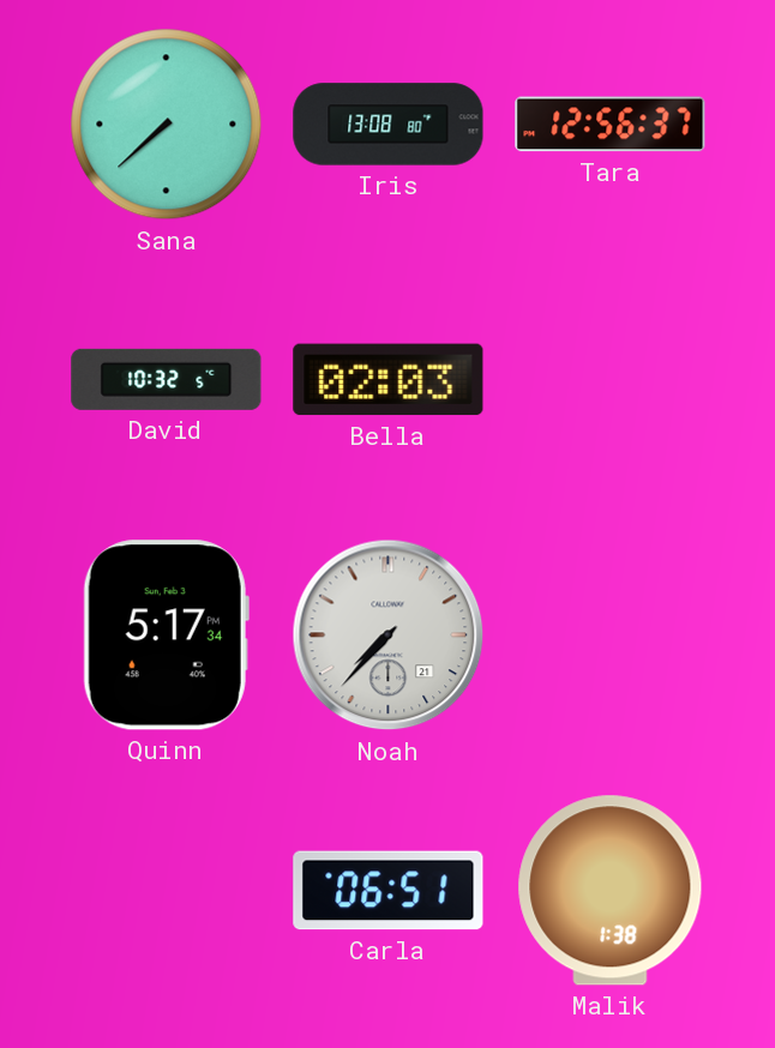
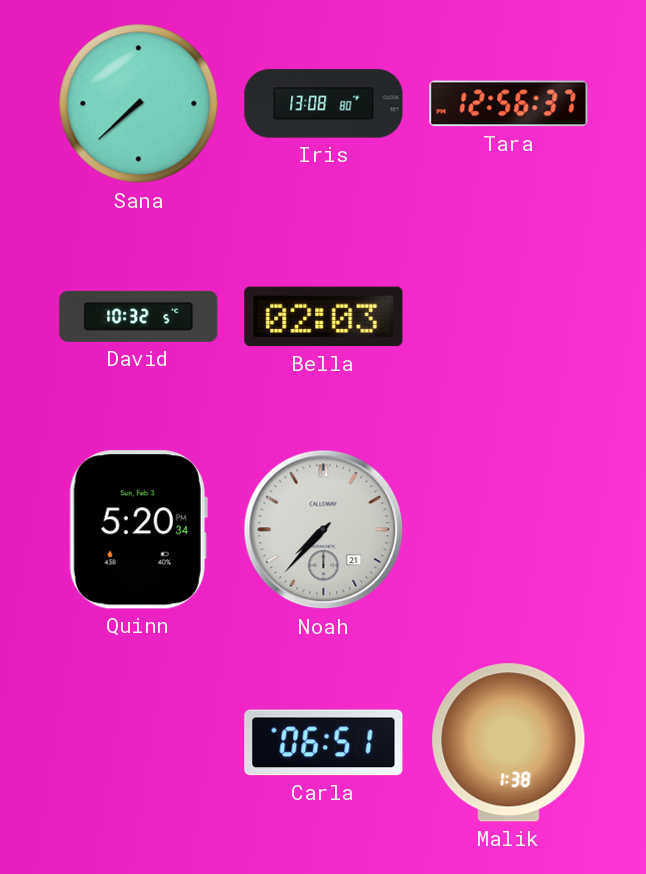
Quinn: 5:17 -> 5:20 (138, 530)
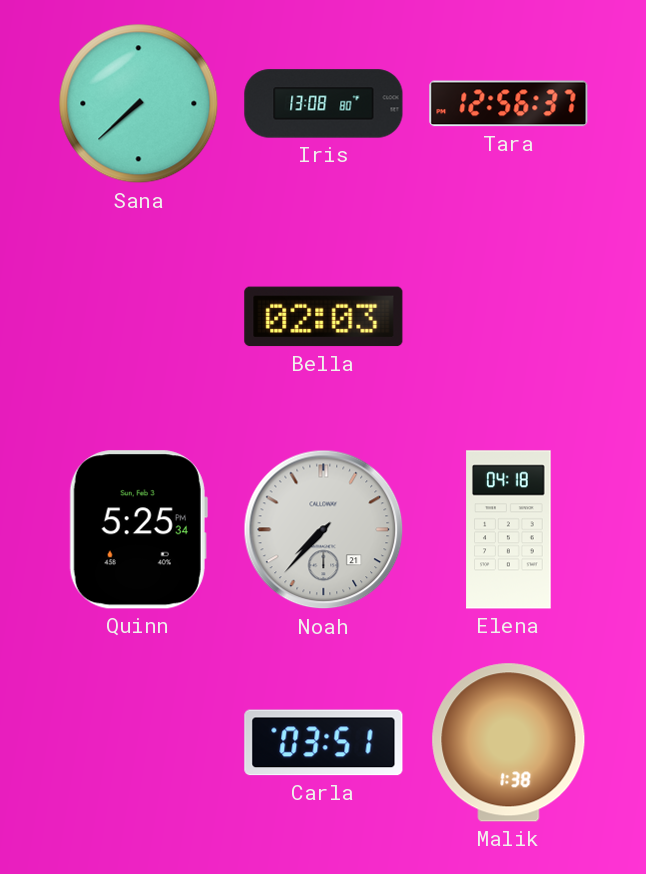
David: 10:32 -> none (139, 316)
Quinn: 5:20 -> 5:25 (138, 530)
Elena: none -> 04:18 (509, 530)
Carla: 06:51 -> 03:51 (324, 743)
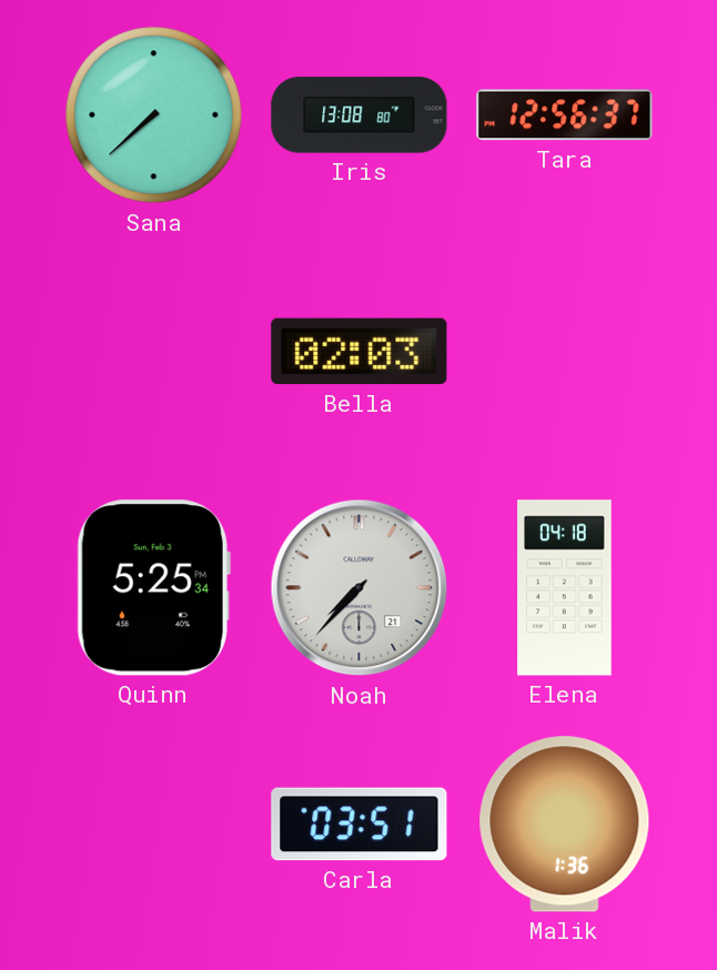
Malik: 1:38 -> 1:36 (565, 825)
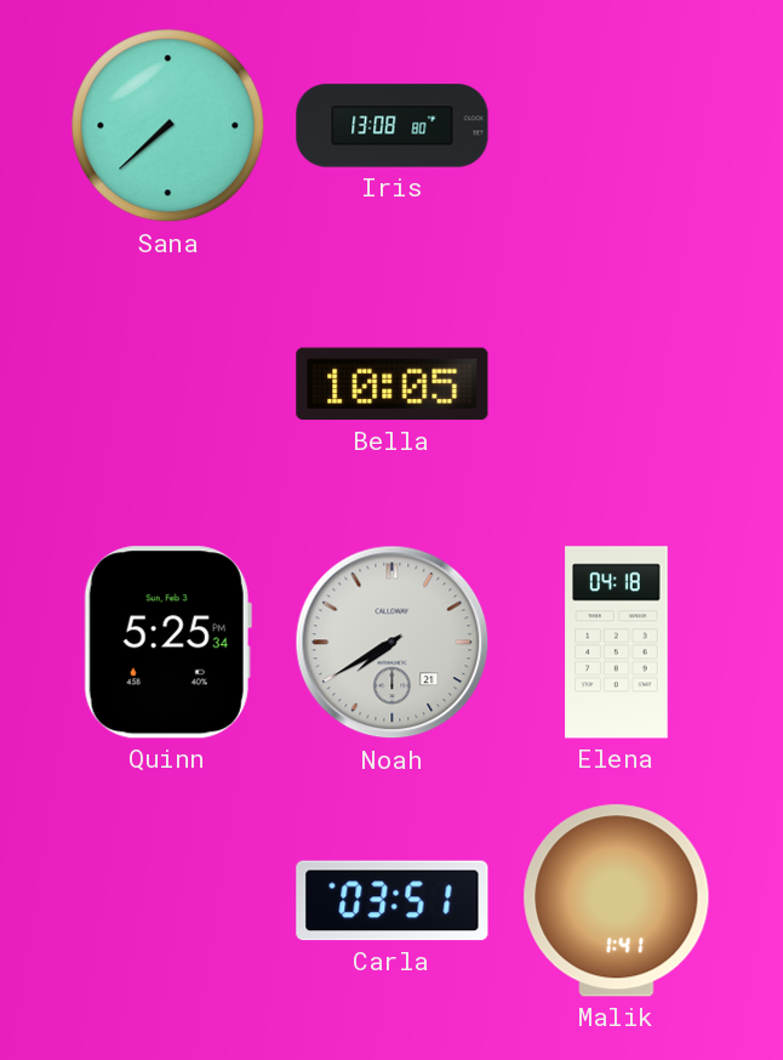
Tara: 12:56 -> none (565, 115)
Bella: 02:03 -> 10:05 (393, 384)
Noah: 7:37 -> 7:40 (393, 643)
Malik: 1:36 -> 1:41 (617, 901)
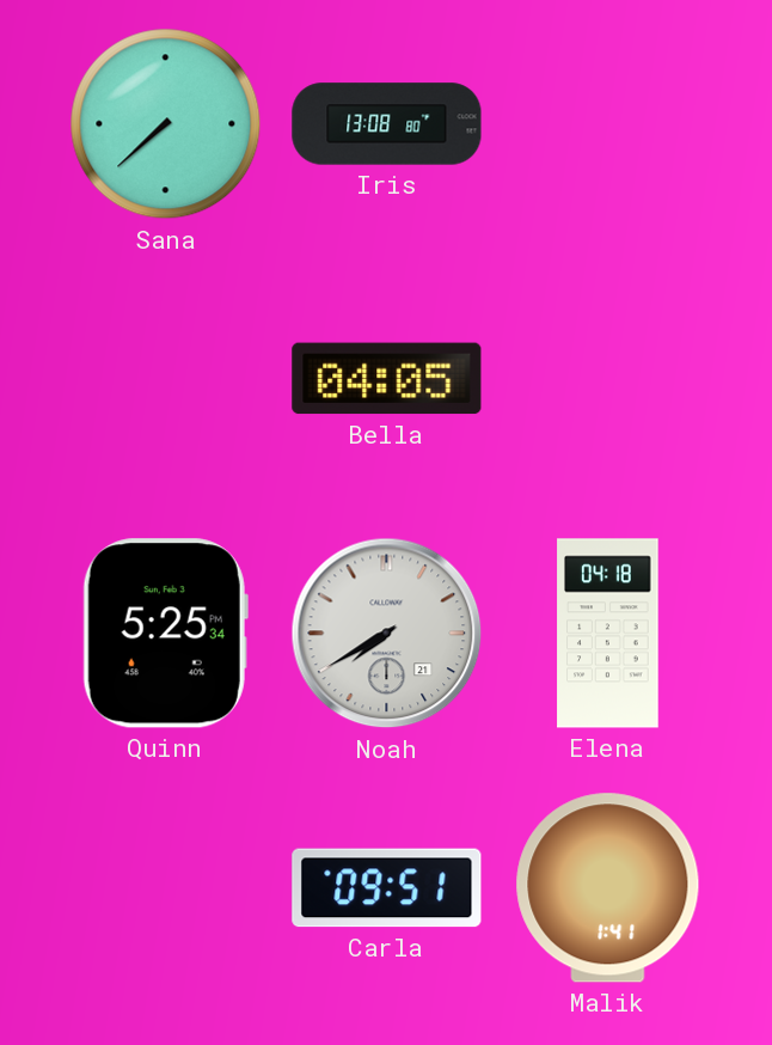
Bella: 10:05 -> 04:05 (387, 379)
Carla: 03:51 -> 09:51 (387, 888)
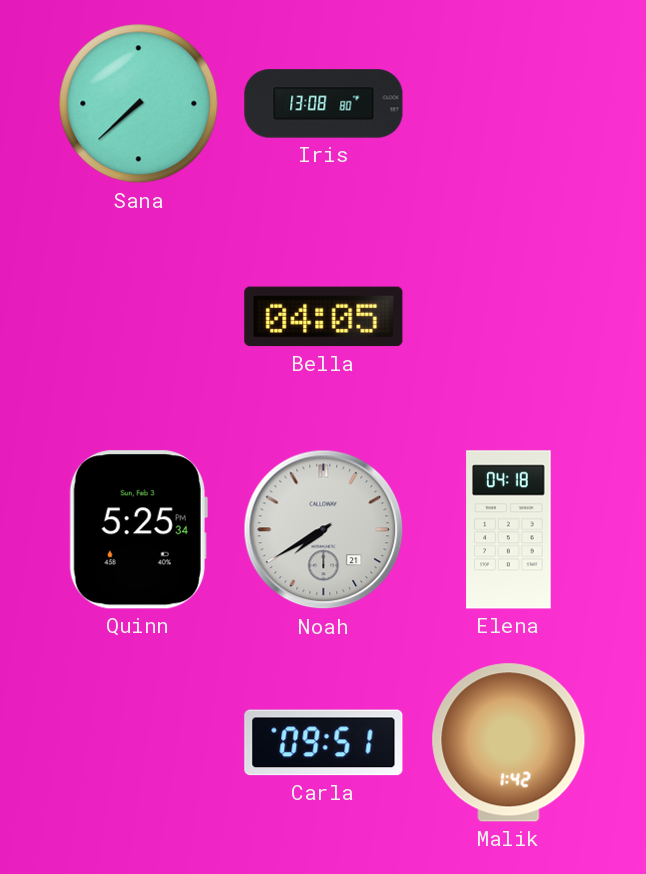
Malik: 1:41 -> 1:42 (509, 743)
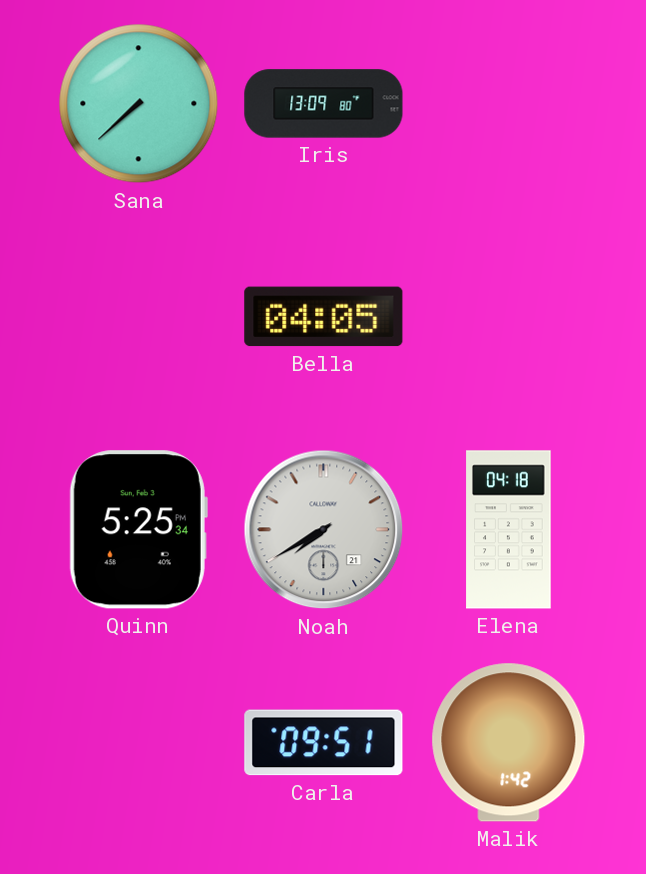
Iris: 13:08 -> 13:09 (324, 104)
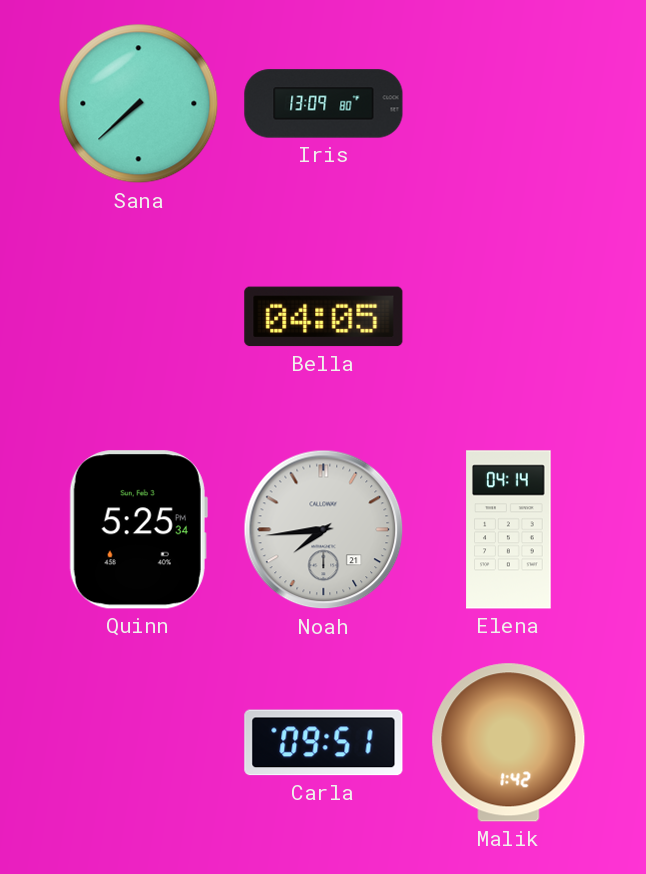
Noah: 7:40 -> 7:44 (324, 530)
Elena: 04:18 -> 04:14 (509, 530)
